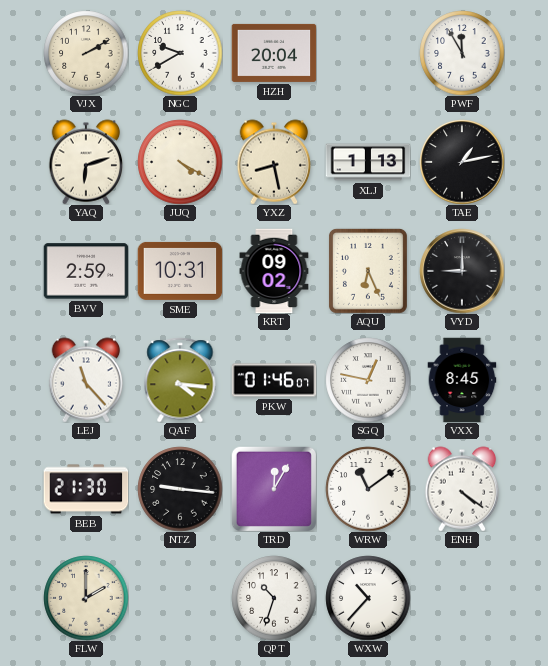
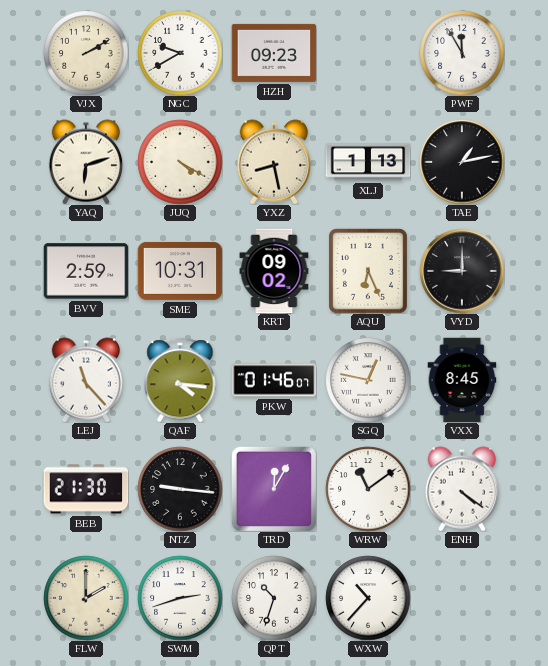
HZH: 20:04 -> 09:23 (274, 53)
SWM: none -> 2:42 (180, 598)
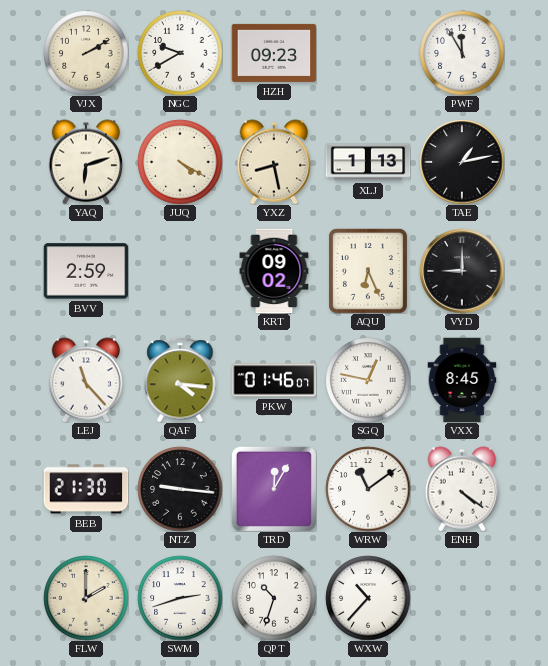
SME: 10:31 -> none (180, 271)
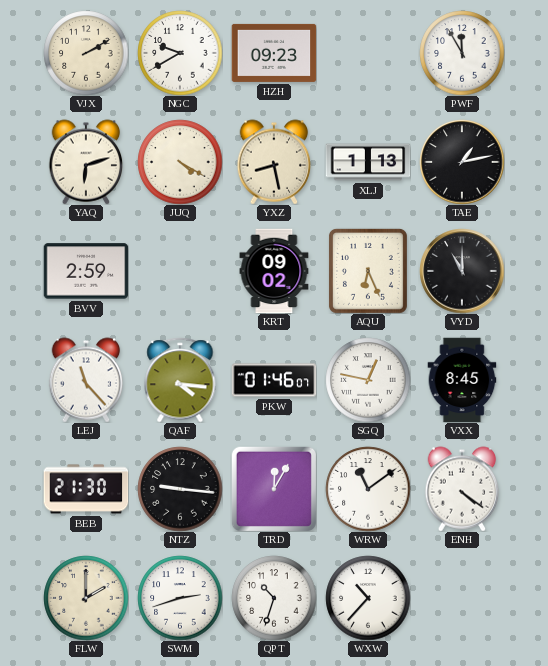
VYD: 9:00 -> 11:00 (462, 271)
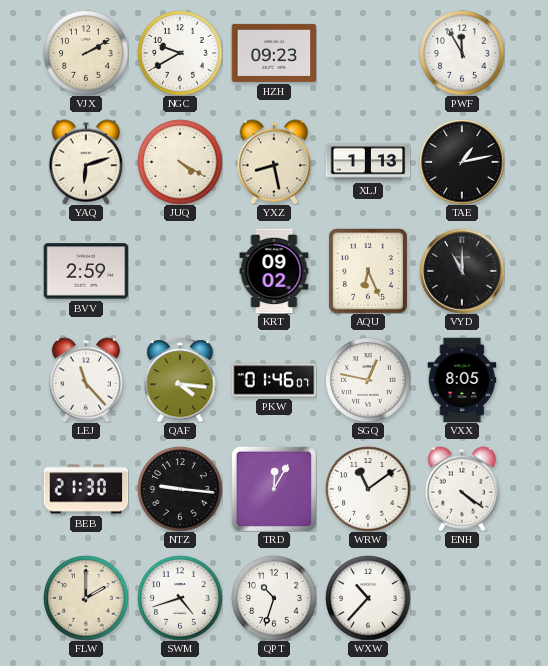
VXX: 8:45 -> 8:05 (462, 380)
SWM: 2:42 -> 4:42 (180, 598)
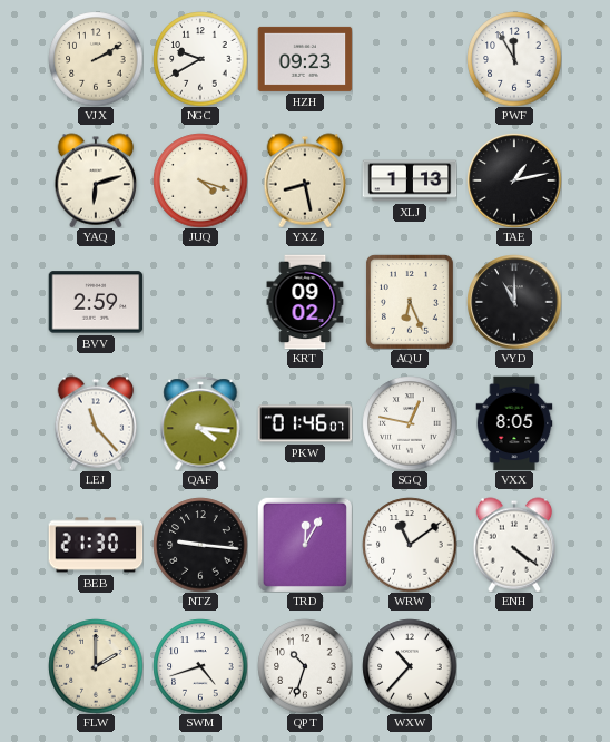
JUQ: 4:20 -> 4:18 (200, 180)
